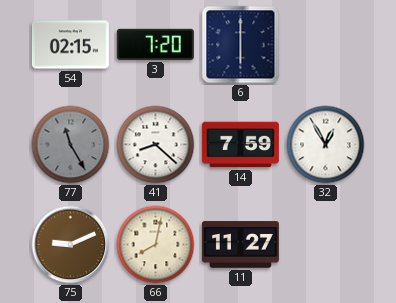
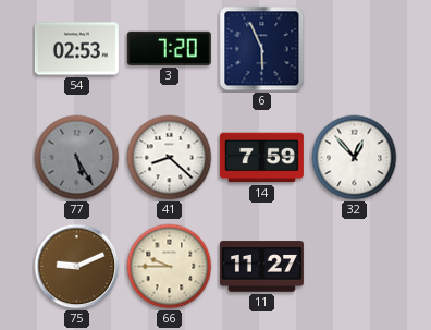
54: 02:15 -> 02:53 (76, 49)
6: 6:00 -> 5:56 (262, 49)
77: 11:25 -> 5:25 (77, 158)
32: 12:55 -> 12:53 (355, 158)
66: 8:02 -> 9:45 (170, 267)
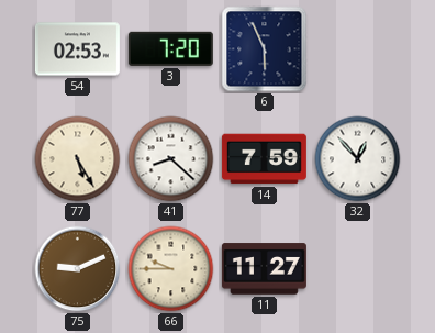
77 dial: grey -> cream (78, 159)
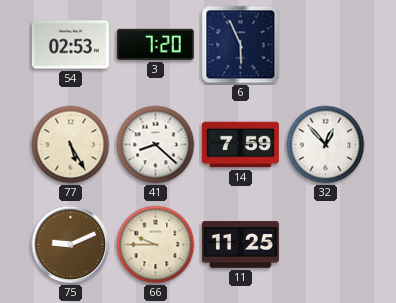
11: 11:27 -> 11:25 (240, 245)
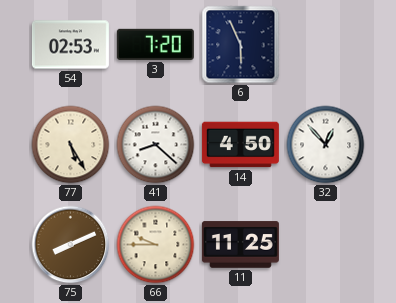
14: 7:59 -> 4:50 (240, 145)
75: 9:11 -> 8:11 (71, 245)
